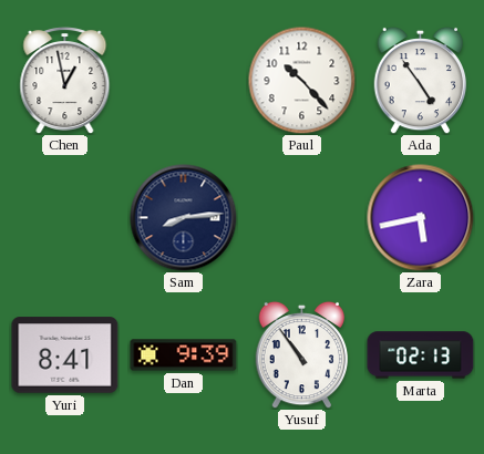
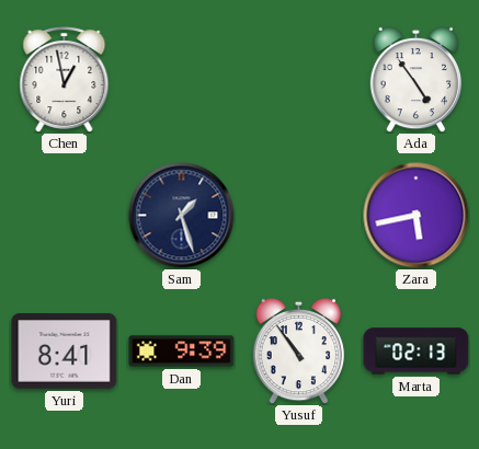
Paul: 10:23 -> none (301, 80)
Sam: 8:14 -> 1:27 (182, 216)
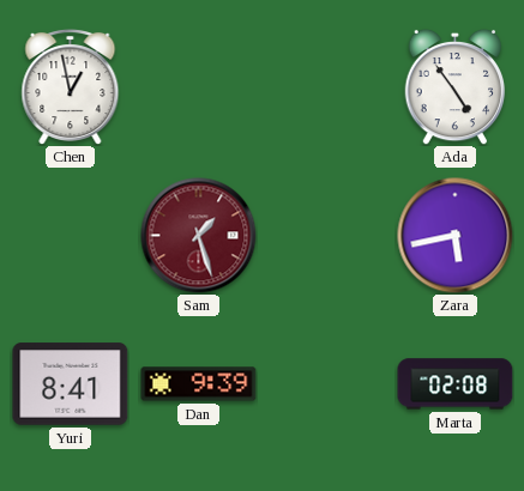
Sam dial: navy -> burgundy (199, 236)
Yusuf: 10:54 -> none (299, 350)
Marta: 02:13 -> 02:08 (456, 384)
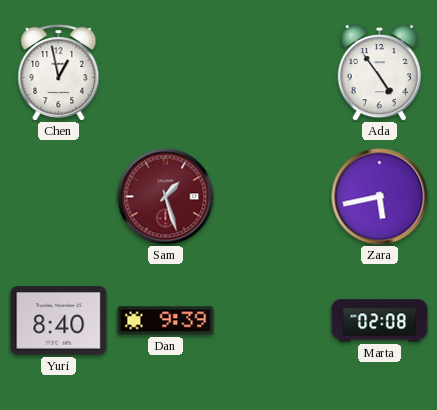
Yuri: 8:41 -> 8:40 (59, 321)
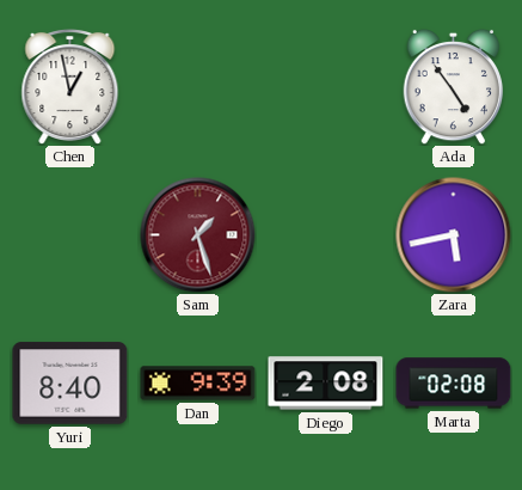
Diego: none -> 2:08 (326, 384)
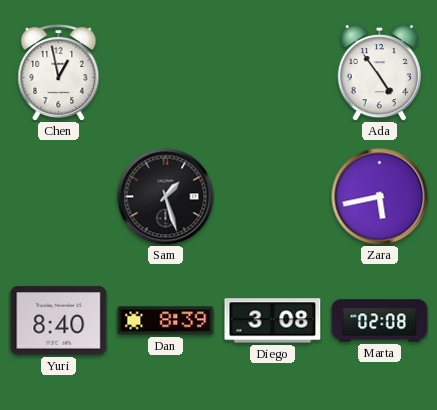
Sam dial: burgundy -> black (166, 197)
Dan: 9:39 -> 8:39 (166, 321)
Diego: 2:08 -> 3:08 (273, 321)
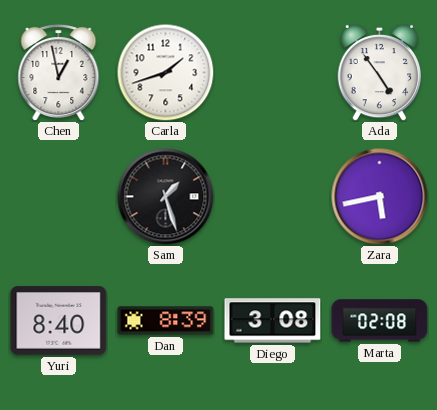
Carla: none -> 1:42 (165, 72)
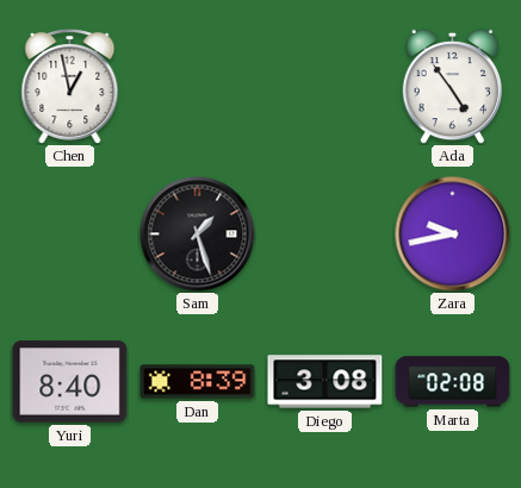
Carla: 1:42 -> none (165, 72)
Zara: 5:43 -> 9:43 (453, 234)
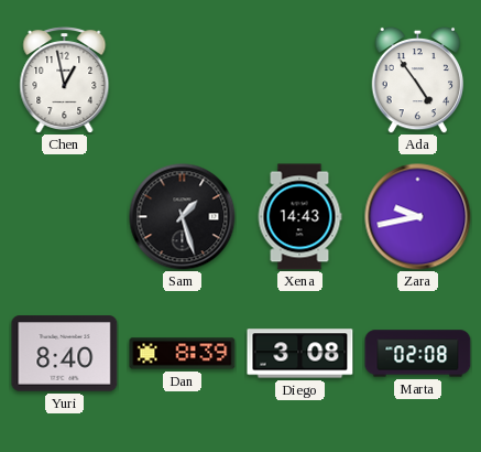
Xena: none -> 14:43 (299, 217)
